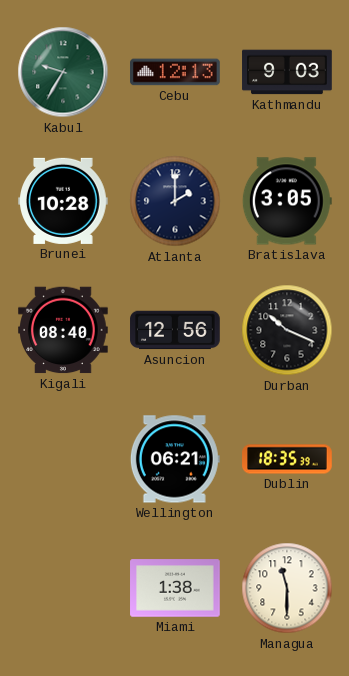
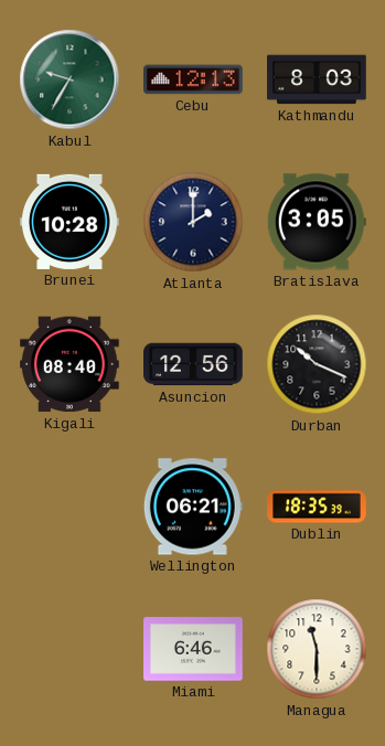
Kathmandu: 9:03 -> 8:03 (317, 79)
Miami: 1:38 -> 6:46 (193, 649)
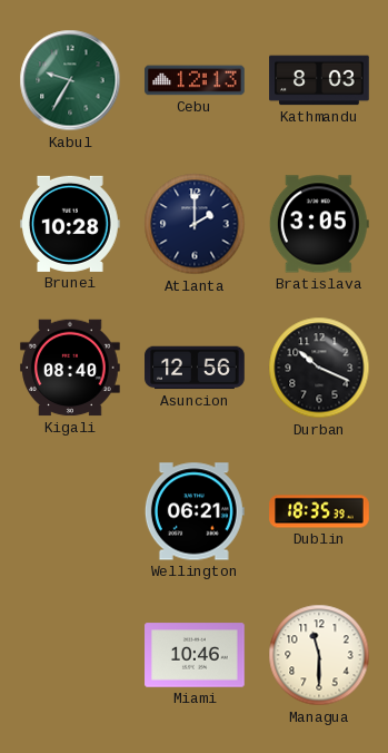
Miami: 6:46 -> 10:46 (195, 655)
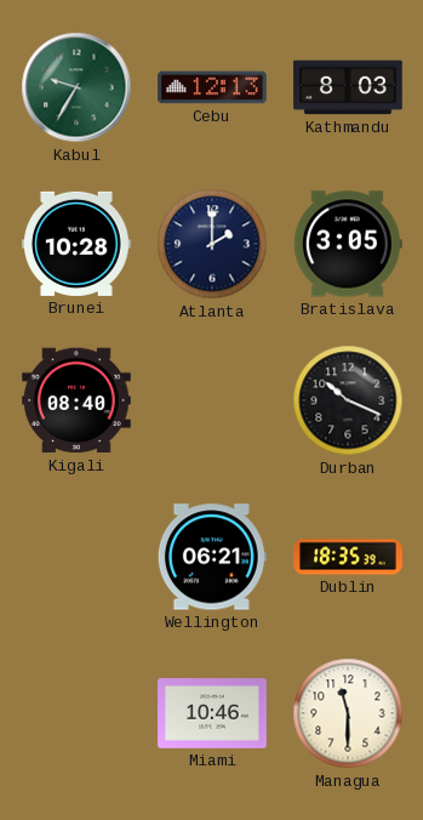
Asuncion: 12:56 -> none (195, 368)
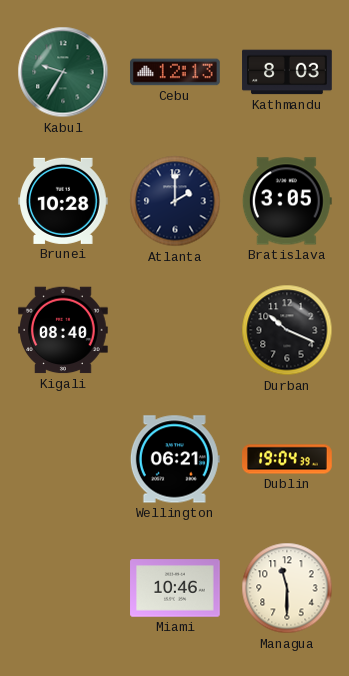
Dublin: 18:35 -> 19:04 (287, 459)
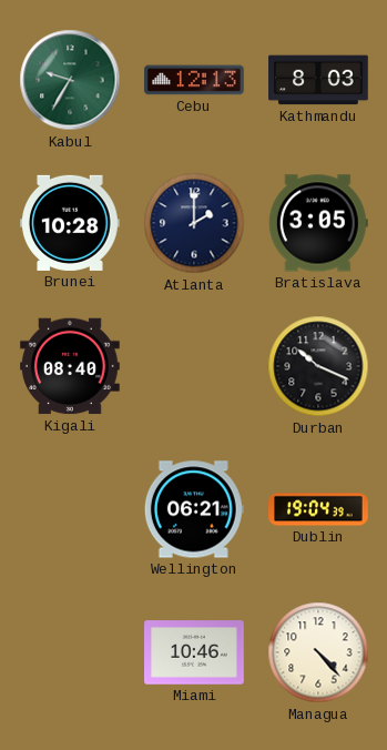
Managua: 11:30 -> 4:23 (318, 652)
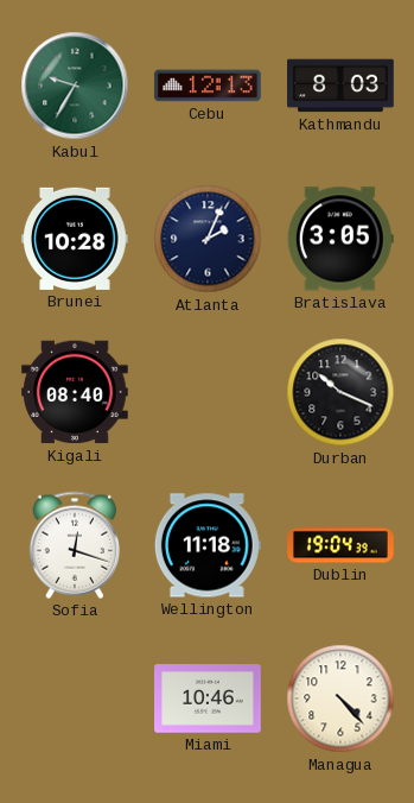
Atlanta: 2:00 -> 2:04 (208, 239)
Sofia: none -> 12:18 (74, 545)
Wellington: 06:21 -> 11:18 (208, 545)
